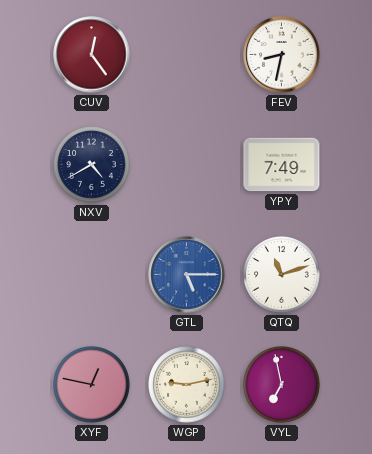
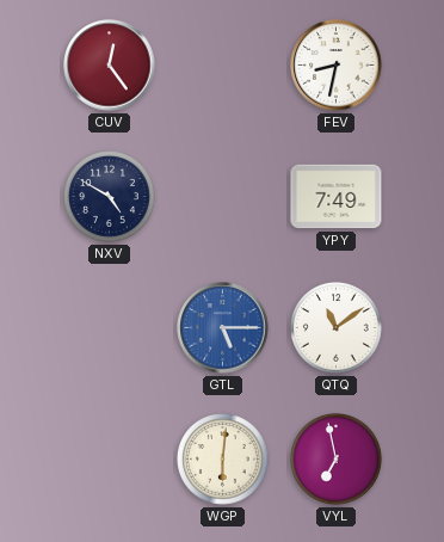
NXV: 4:40 -> 4:50 (110, 197)
QTQ: 11:12 -> 11:09 (337, 328)
XYF: 12:47 -> none (92, 385)
WGP: 9:13 -> 6:01 (223, 460)
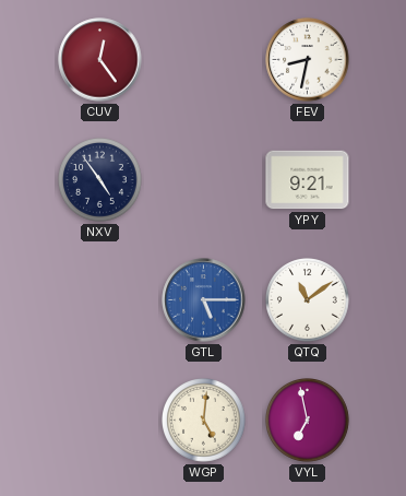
NXV: 4:50 -> 4:54 (100, 180)
YPY: 7:49 -> 9:21 (308, 180)
WGP: 6:01 -> 5:01 (204, 421)
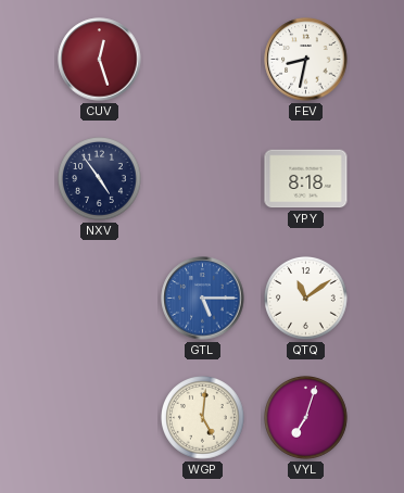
CUV: 12:24 -> 12:27 (100, 60)
YPY: 9:21 -> 8:18 (306, 179)
VYL: 6:58 -> 7:03 (306, 418)
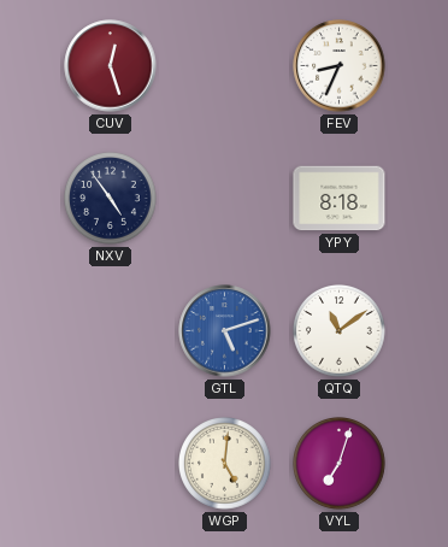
FEV: 8:32 -> 8:34 (340, 66)
GTL: 5:15 -> 5:12 (225, 331)
